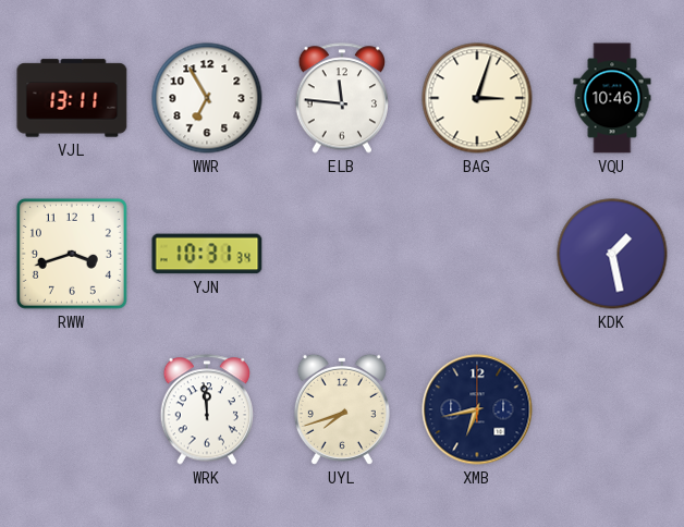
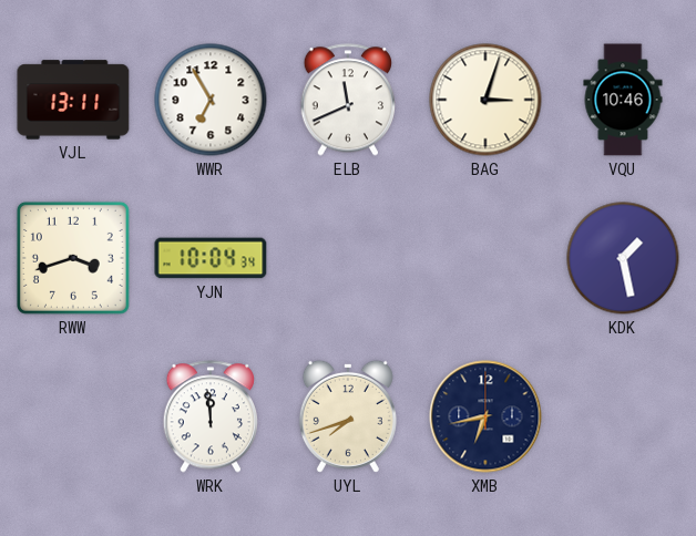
ELB: 11:46 -> 11:41 (347, 100)
YJN: 10:31 -> 10:04 (211, 258)
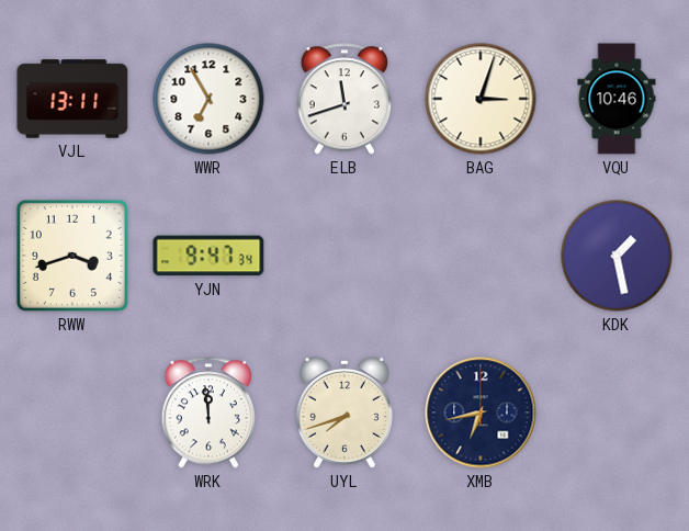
ELB: 11:41 -> 11:42 (343, 99)
YJN: 10:04 -> 9:47 (208, 256)
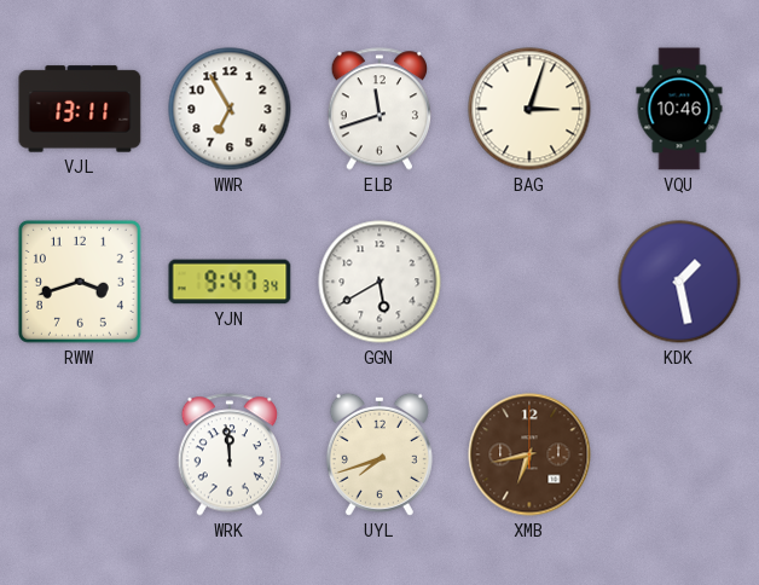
GGN: none -> 5:40 (379, 282)
XMB dial: navy -> brown (529, 454)
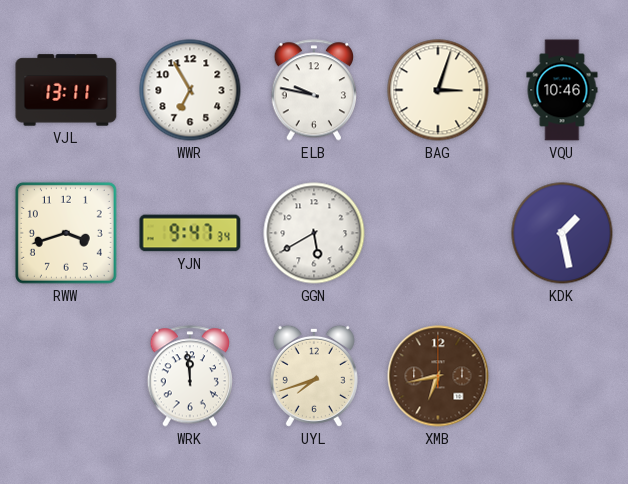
ELB: 11:42 -> 9:47 (313, 90)
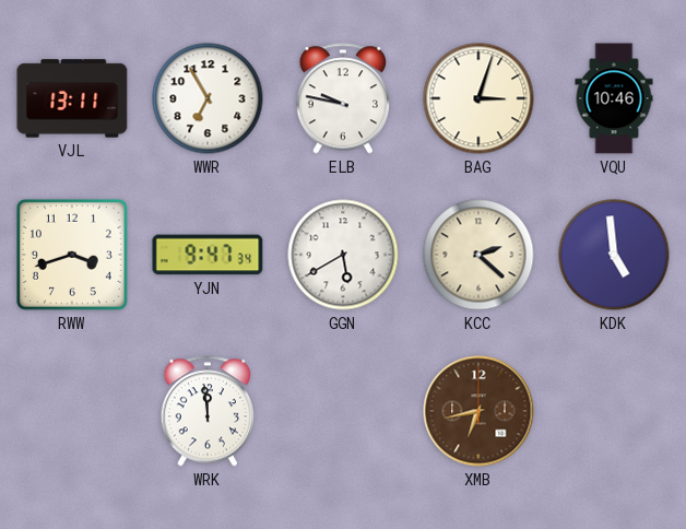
KCC: none -> 2:22 (478, 255)
KDK: 1:28 -> 4:59 (614, 255)
UYL: 7:42 -> none (314, 376)
